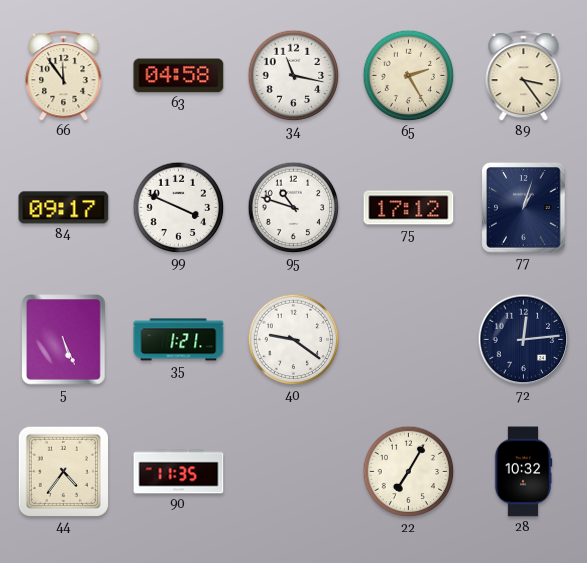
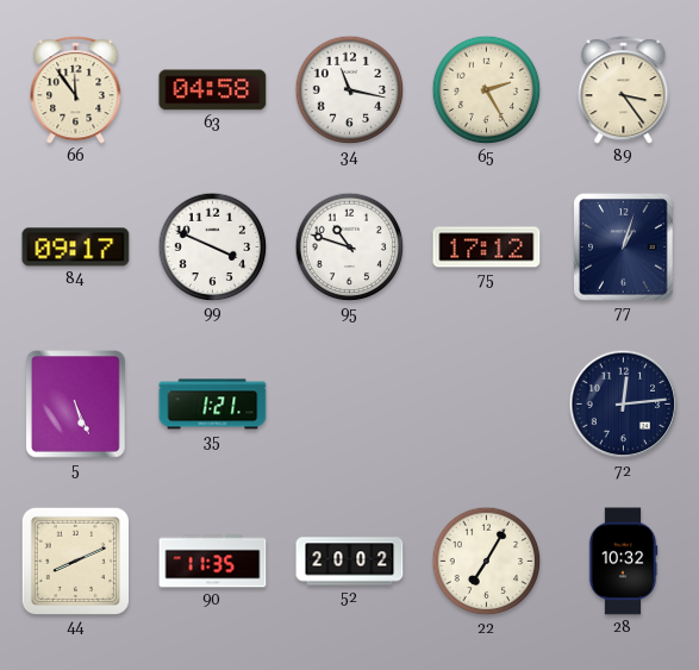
40: 9:21 -> none (294, 340)
44: 4:36 -> 8:11 (75, 561)
52: none -> 20:02 (350, 562)
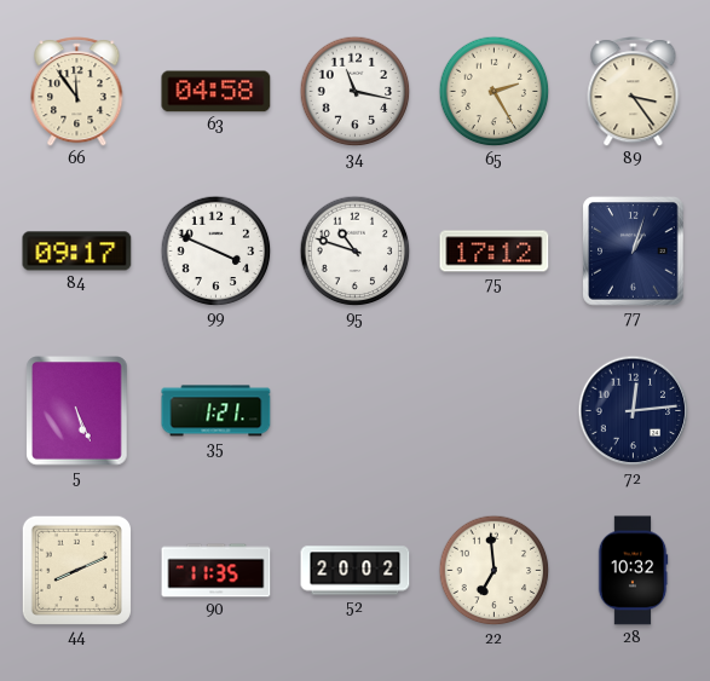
22: 7:05 -> 6:59 (495, 571)
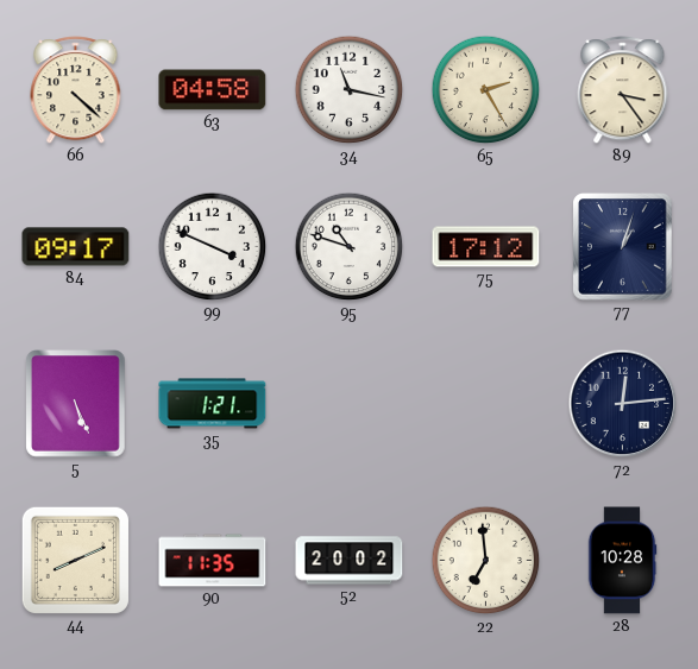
66: 11:54 -> 4:22 (76, 90)
28: 10:32 -> 10:28 (622, 561)
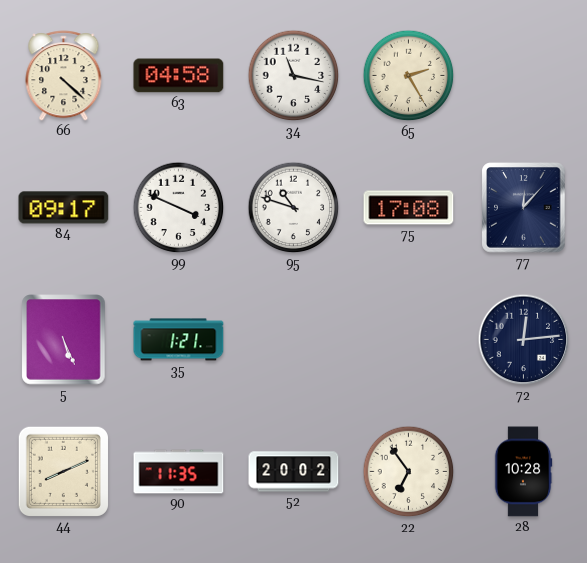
89: 3:24 -> none (623, 90)
75: 17:12 -> 17:08 (409, 208)
77: 1:03 -> 12:07 (524, 208)
22: 6:59 -> 6:54 (409, 472)
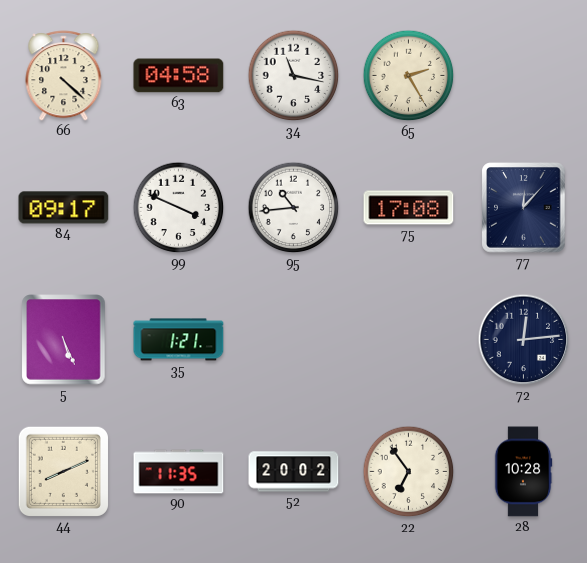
95: 10:48 -> 10:44 (294, 208)
